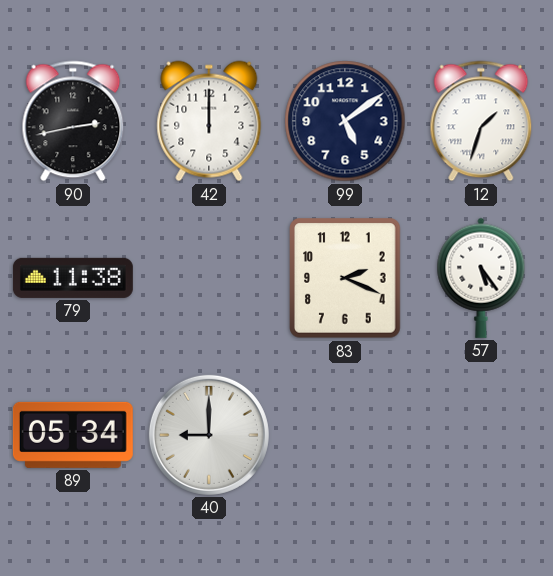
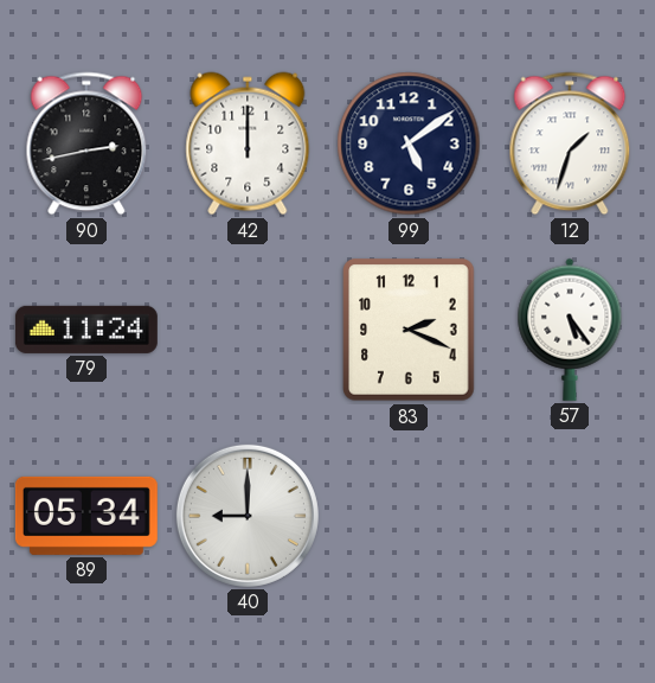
79: 11:38 -> 11:24 (86, 330)
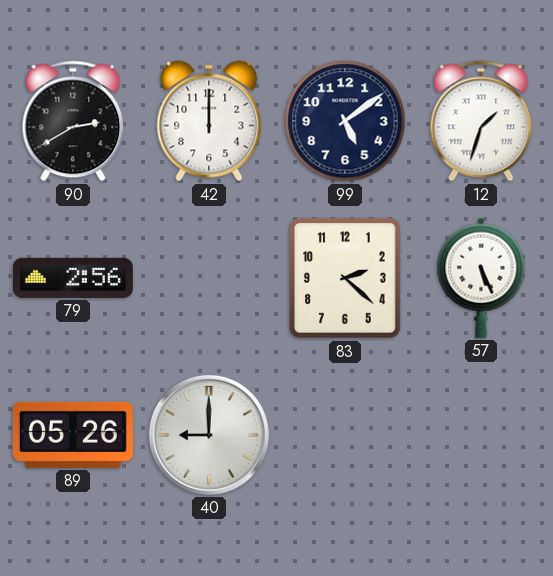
90: 2:43 -> 2:40 (73, 121)
79: 11:24 -> 2:56 (73, 278)
83: 2:19 -> 2:22 (345, 278)
57: 5:24 -> 5:26 (481, 278)
89: 05:34 -> 05:26 (73, 435)
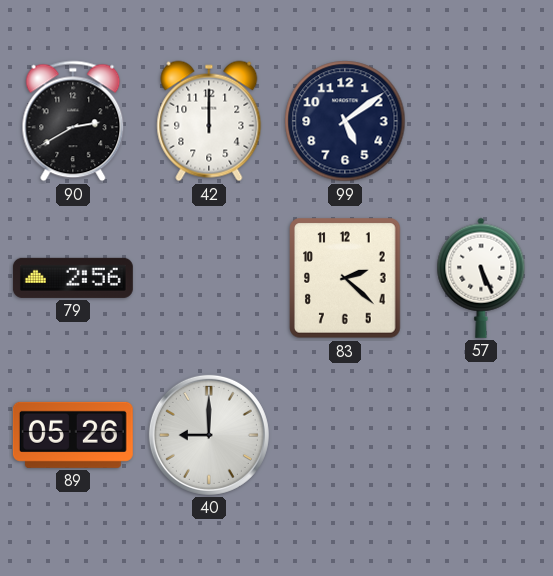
12: 1:33 -> none (481, 121)
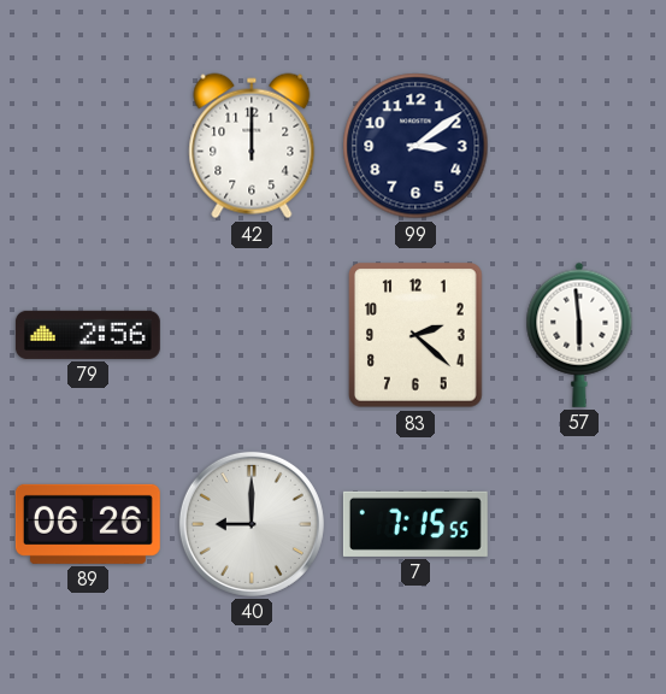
90: 2:40 -> none (73, 121)
99: 5:09 -> 3:09 (415, 146)
57: 5:26 -> 5:59 (579, 335)
89: 05:26 -> 06:26 (88, 524)
7: none -> 7:15 (415, 524)
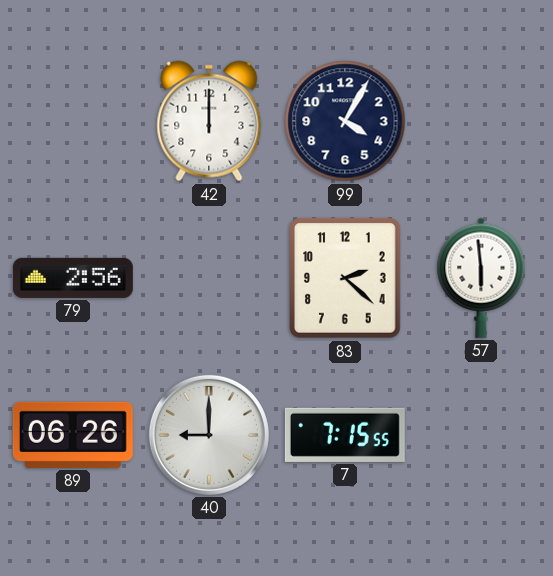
99: 3:09 -> 4:05 (345, 121)
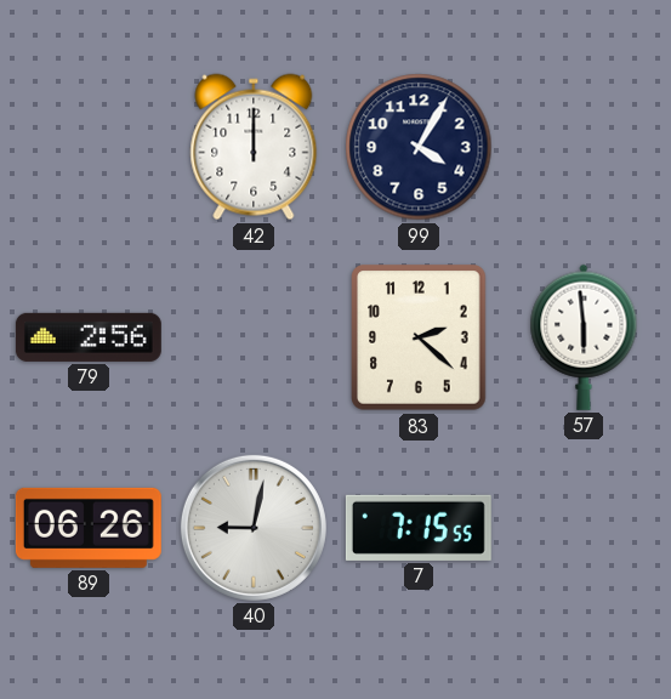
40: 9:00 -> 9:02 (254, 528)
